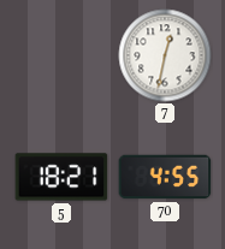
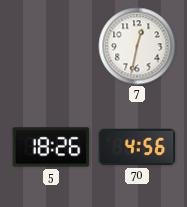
5: 18:21 -> 18:26 (51, 147)
70: 4:55 -> 4:56 (137, 147)
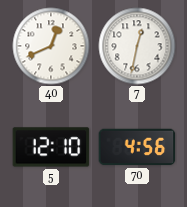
40: none -> 12:41 (51, 46)
5: 18:26 -> 12:10 (51, 147)
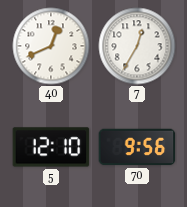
7: 12:32 -> 12:35 (137, 46)
70: 4:56 -> 9:56 (137, 147)
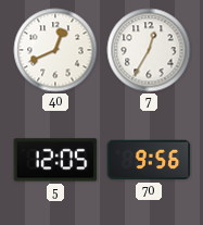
5: 12:10 -> 12:05 (55, 160)
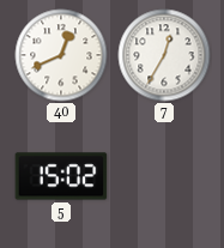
5: 12:05 -> 15:02 (61, 176)
70: 9:56 -> none (149, 160)
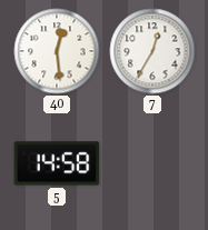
40: 12:41 -> 12:29 (57, 51)
5: 15:02 -> 14:58 (57, 163)
